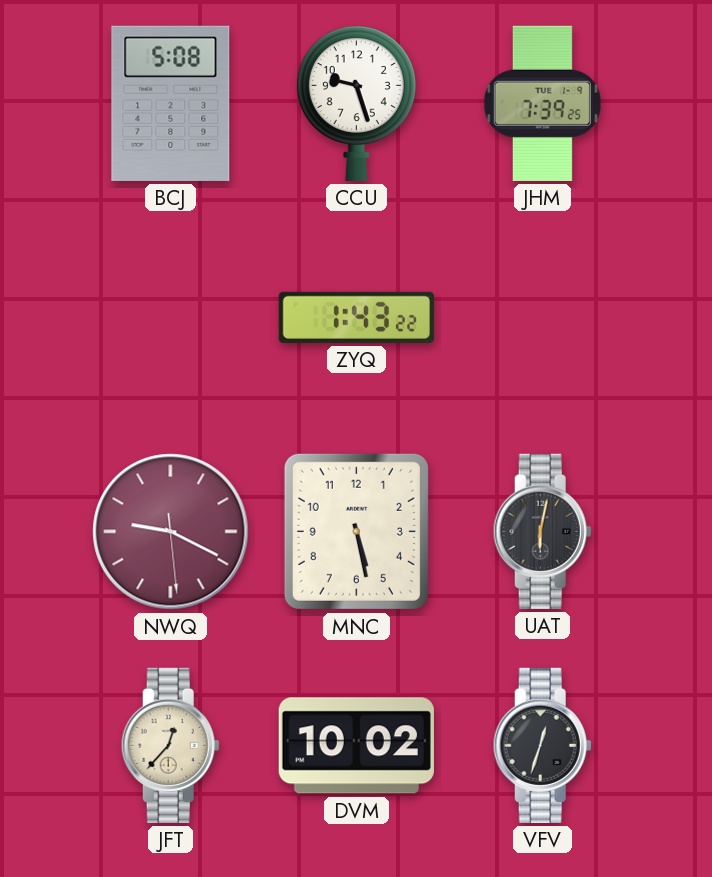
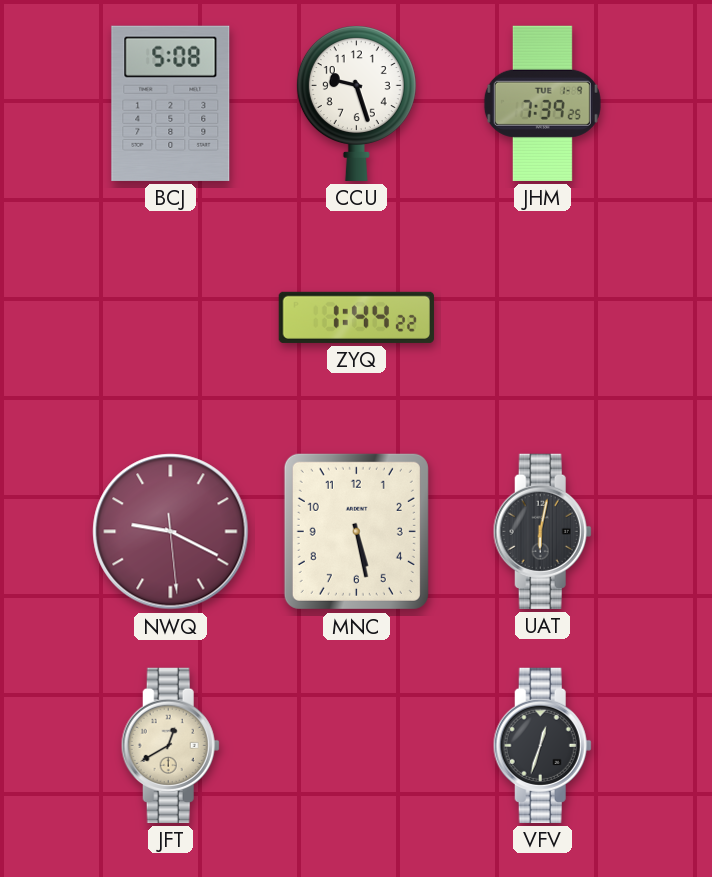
ZYQ: 1:43 -> 1:44 (356, 317)
JFT: 12:37 -> 12:40 (170, 745)
DVM: 10:02 -> none (356, 746)
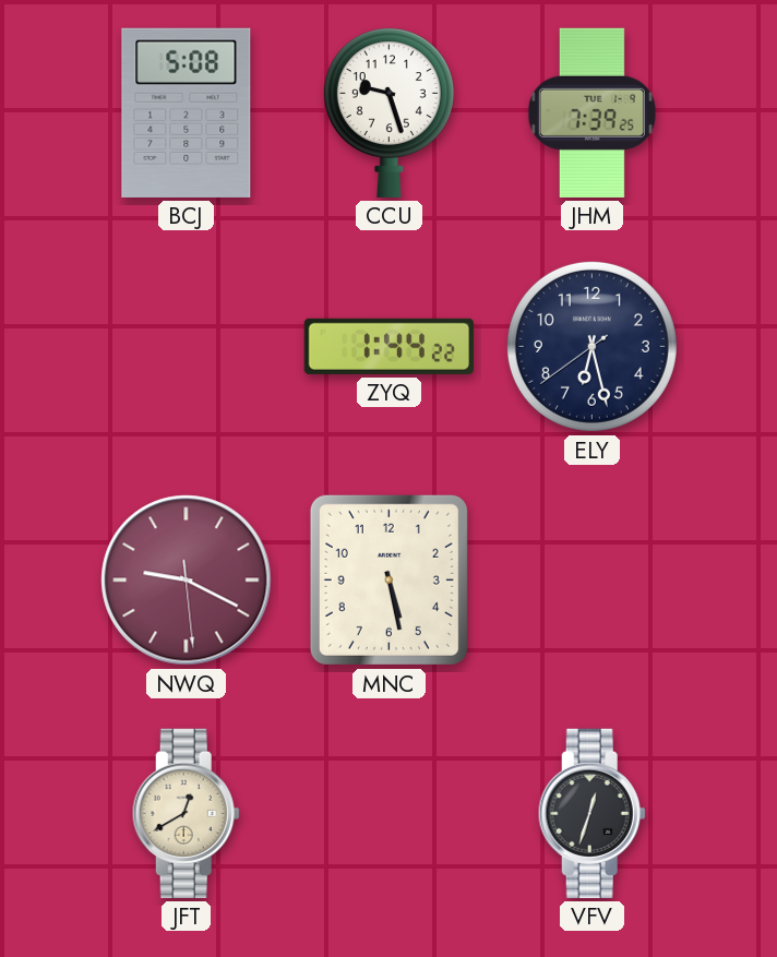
ELY: none -> 6:27 (591, 346)
UAT: 6:02 -> none (542, 531)
